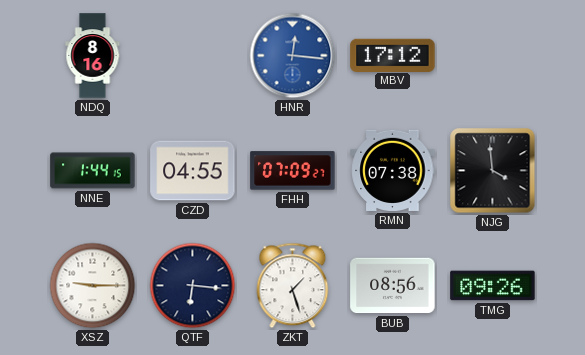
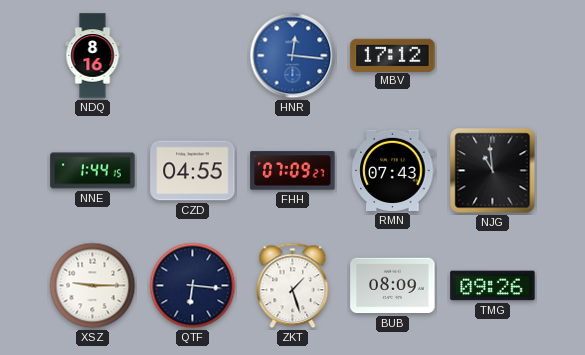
RMN: 07:38 -> 07:43 (393, 170)
NJG: 3:59 -> 10:59 (493, 171)
BUB: 08:56 -> 08:09 (393, 286)
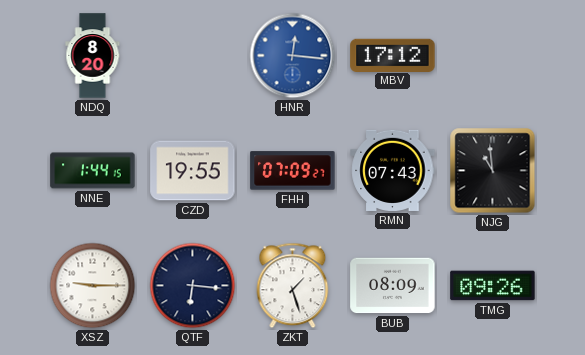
NDQ: 8:16 -> 8:20 (93, 56)
CZD: 04:55 -> 19:55 (193, 171)
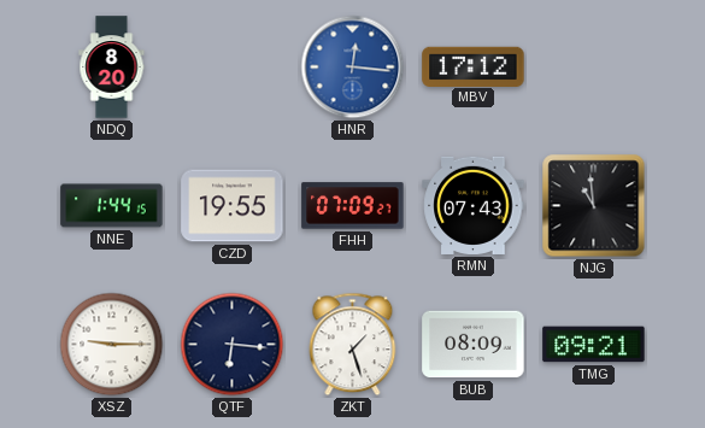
TMG: 09:26 -> 09:21 (594, 345)
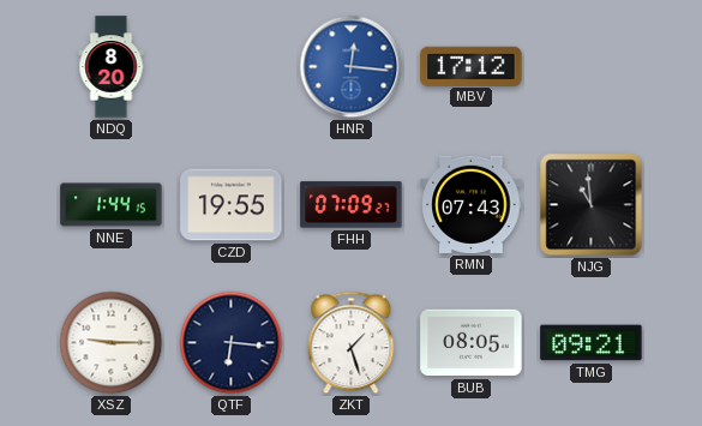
BUB: 08:09 -> 08:05 (472, 343)
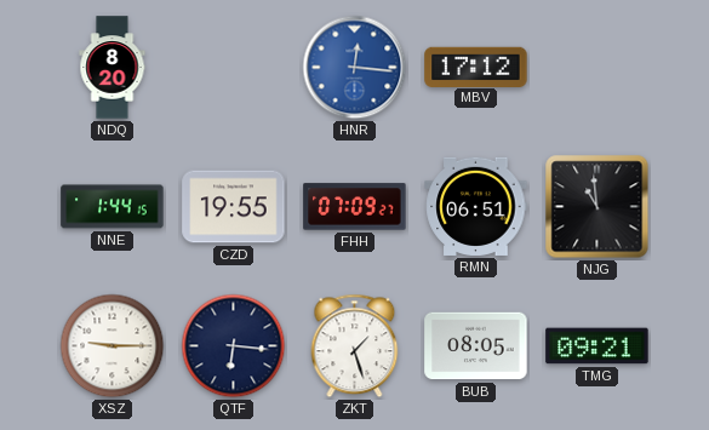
RMN: 07:43 -> 06:51 (476, 206)
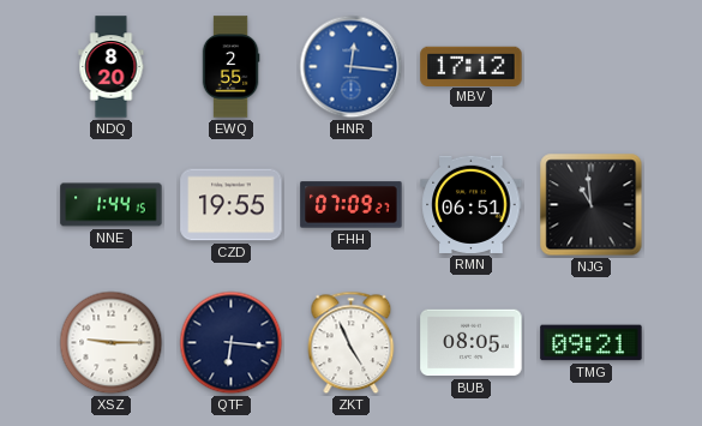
EWQ: none -> 2:55 (230, 67)
ZKT: 1:27 -> 4:56 (352, 343)
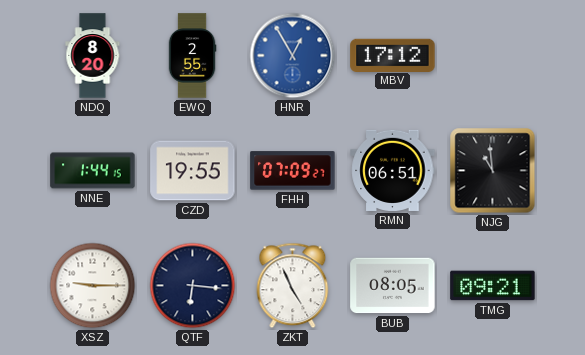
HNR: 12:16 -> 12:55 (293, 56)
